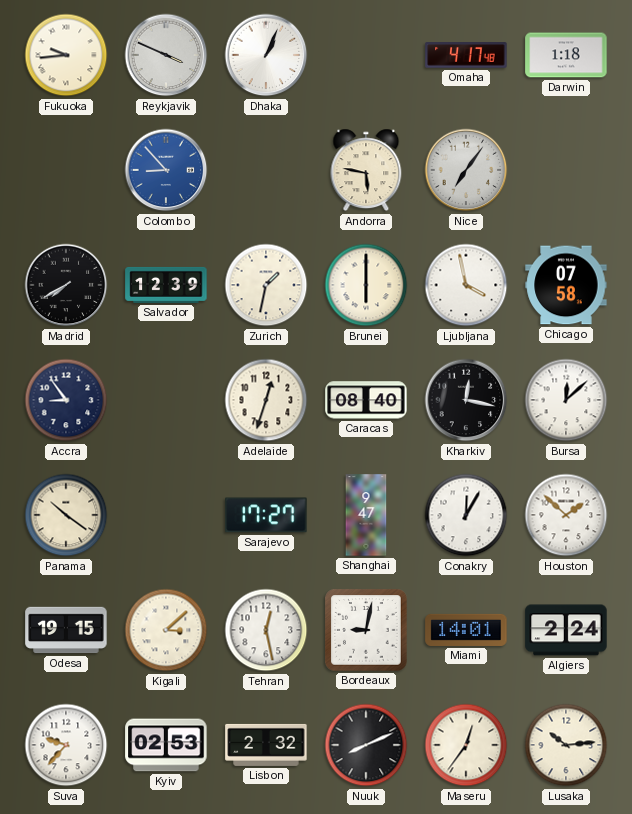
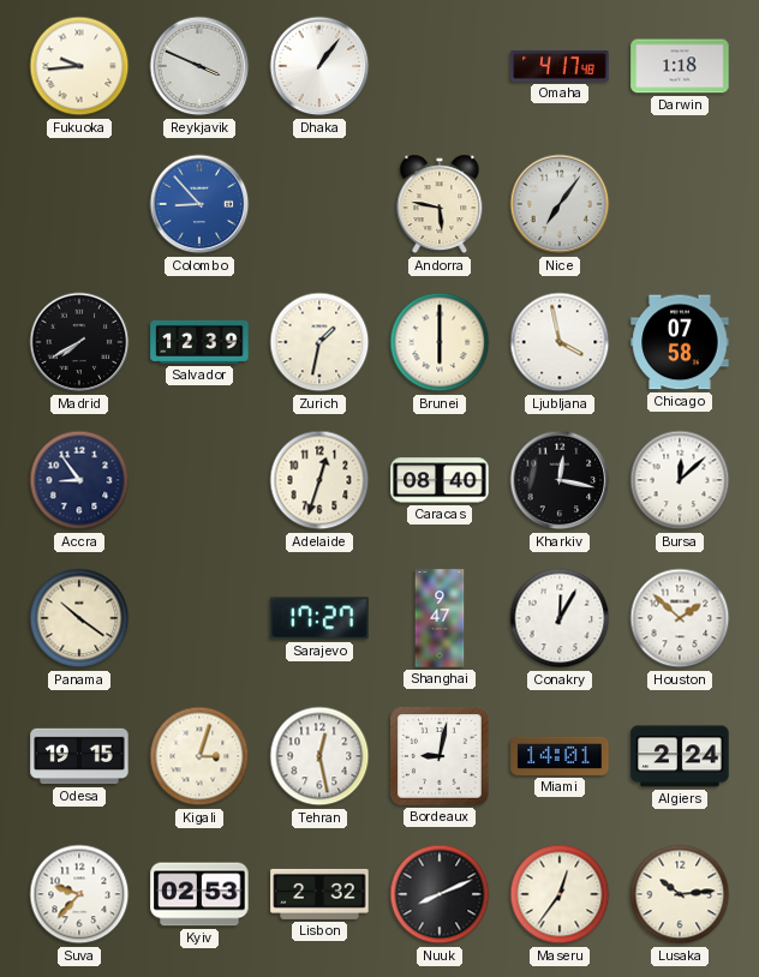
Dhaka: 1:04 -> 1:06 (319, 66)
Kigali: 3:08 -> 3:03 (199, 756)
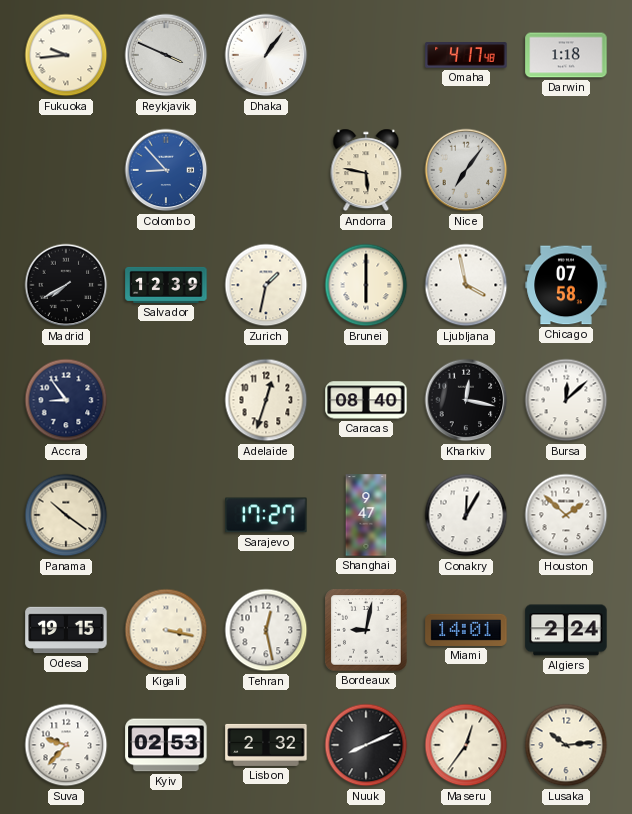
Kigali: 3:03 -> 3:17 (166, 630)
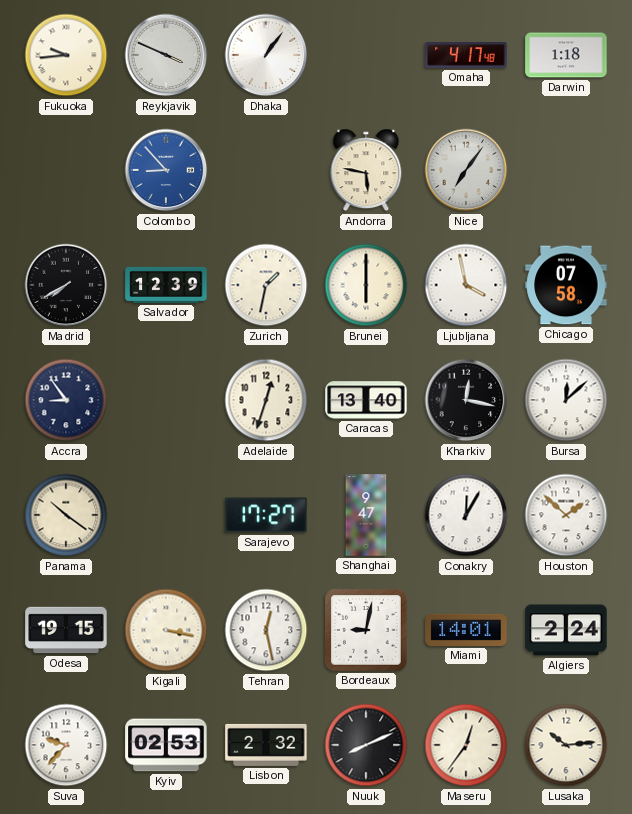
Caracas: 08:40 -> 13:40 (366, 400)
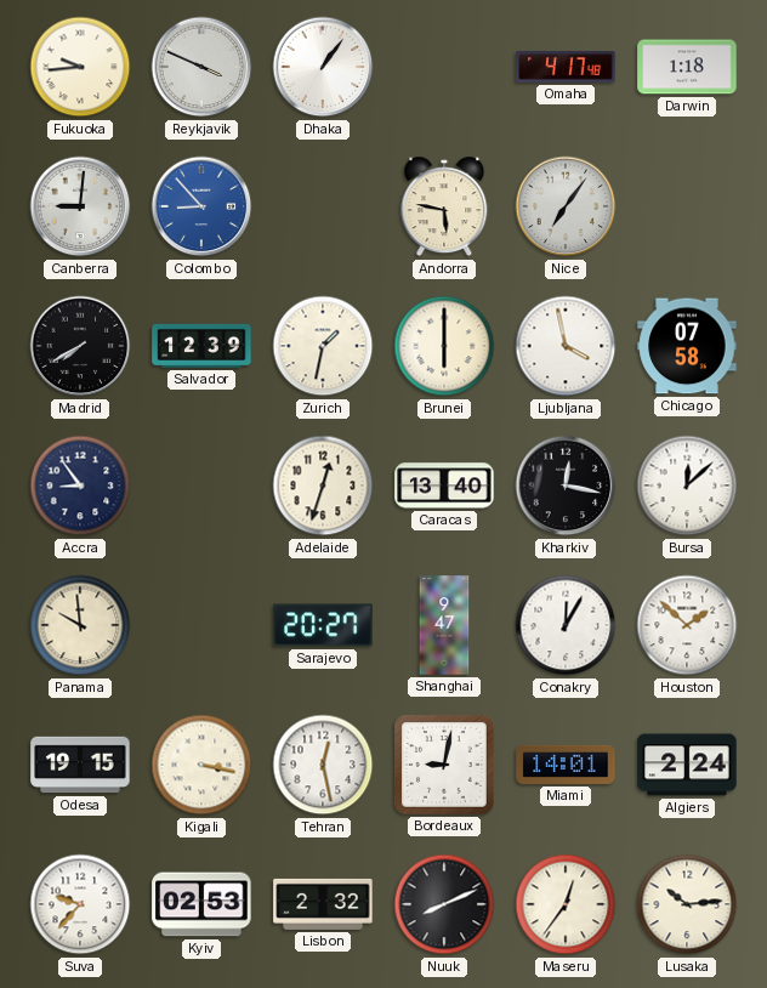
Canberra: none -> 9:01 (80, 206)
Panama: 10:21 -> 9:59 (80, 625)
Sarajevo: 17:27 -> 20:27 (323, 625)
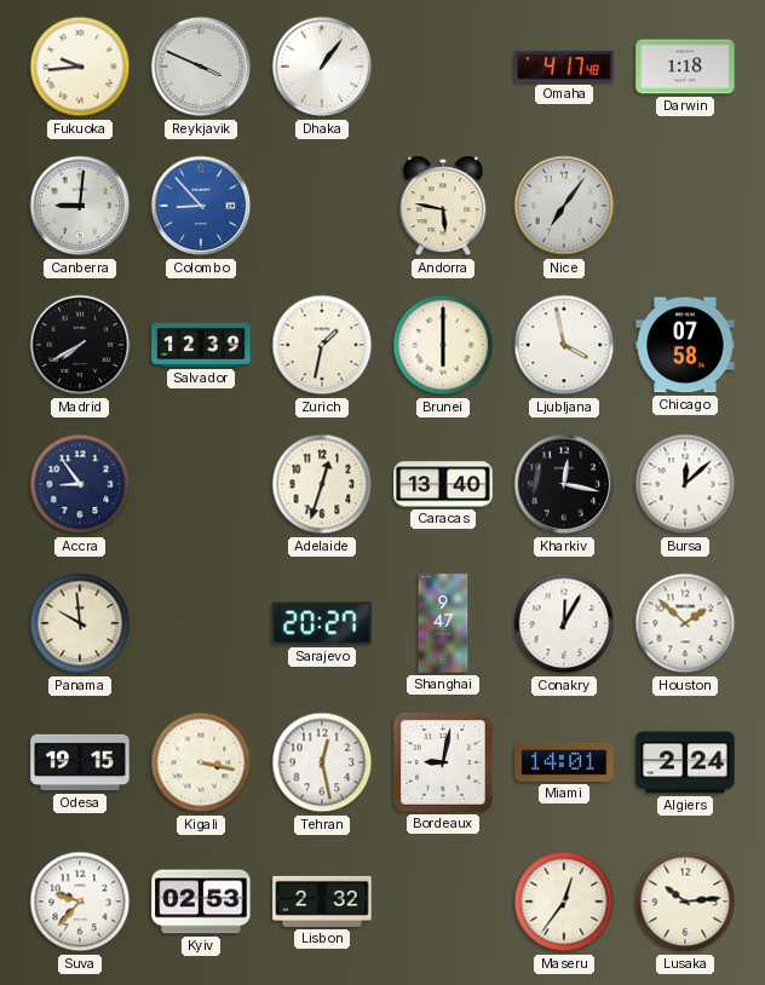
Nuuk: 8:11 -> none (444, 904)
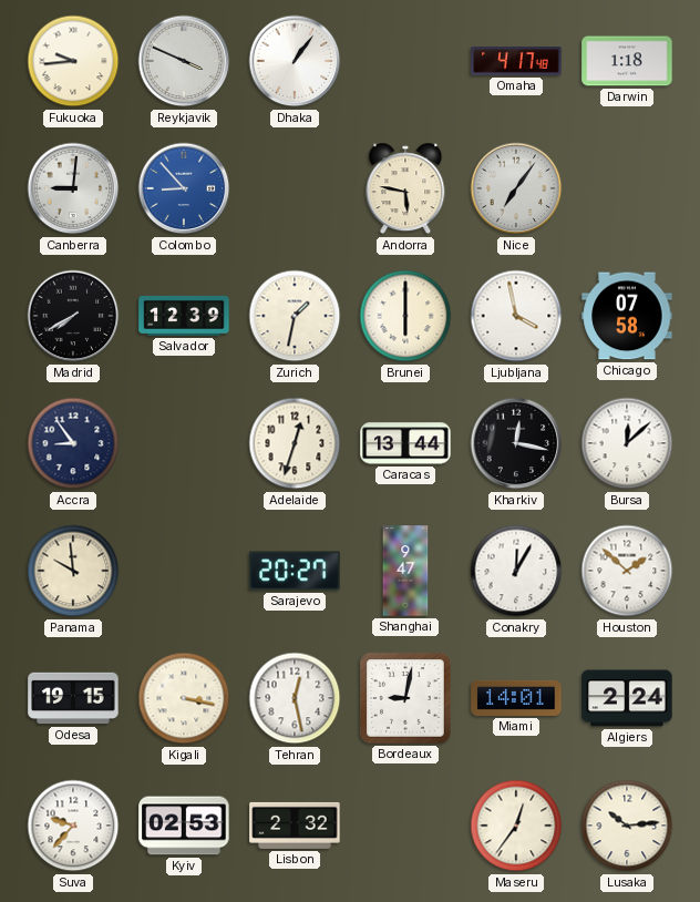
Caracas: 13:40 -> 13:44 (405, 443)
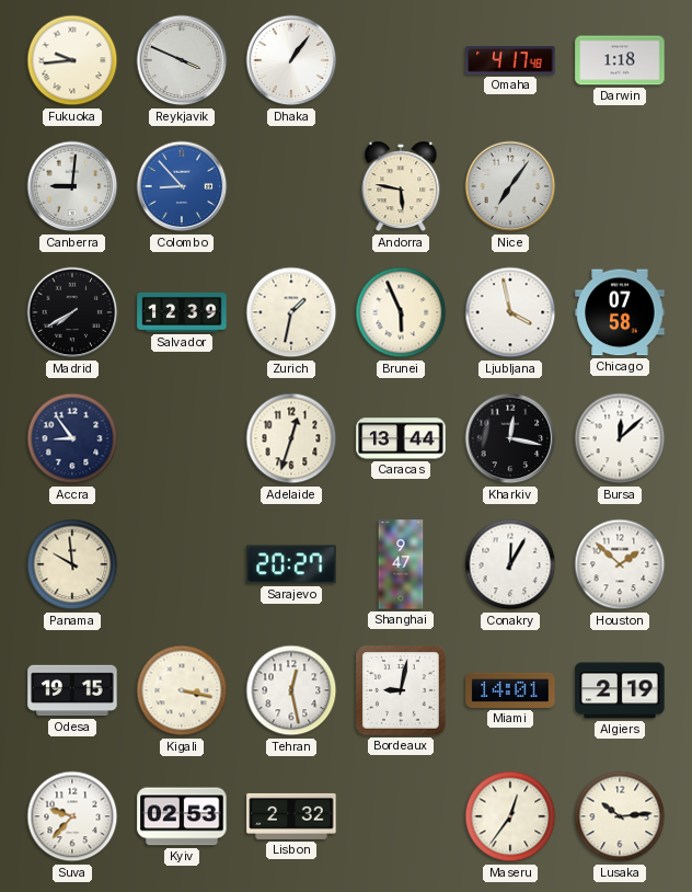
Brunei: 6:00 -> 5:56 (401, 312)
Algiers: 2:24 -> 2:19 (620, 690)
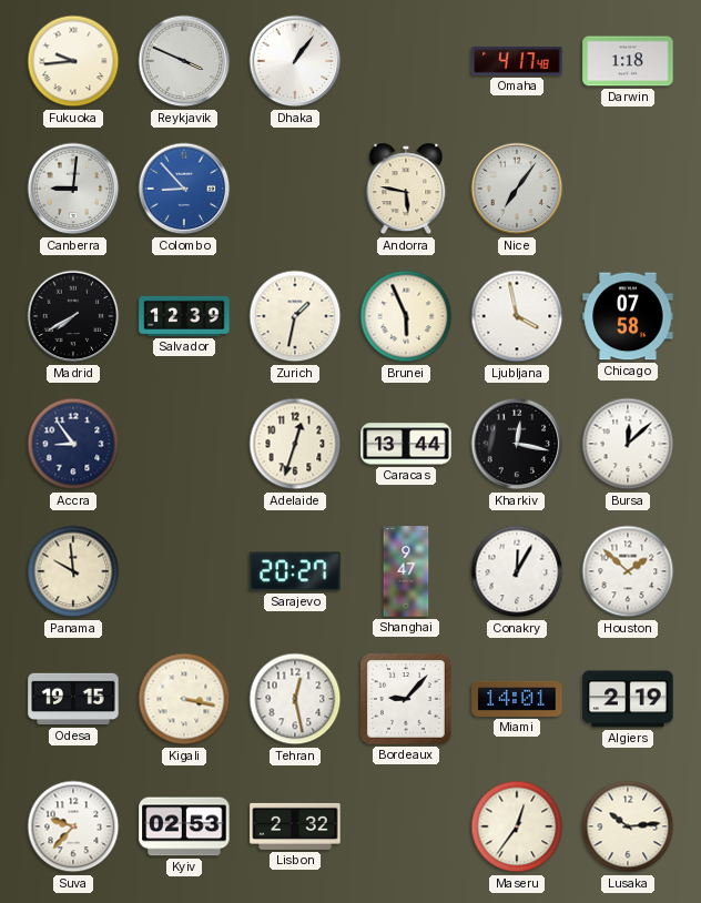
Bordeaux: 9:02 -> 9:07 (406, 699)
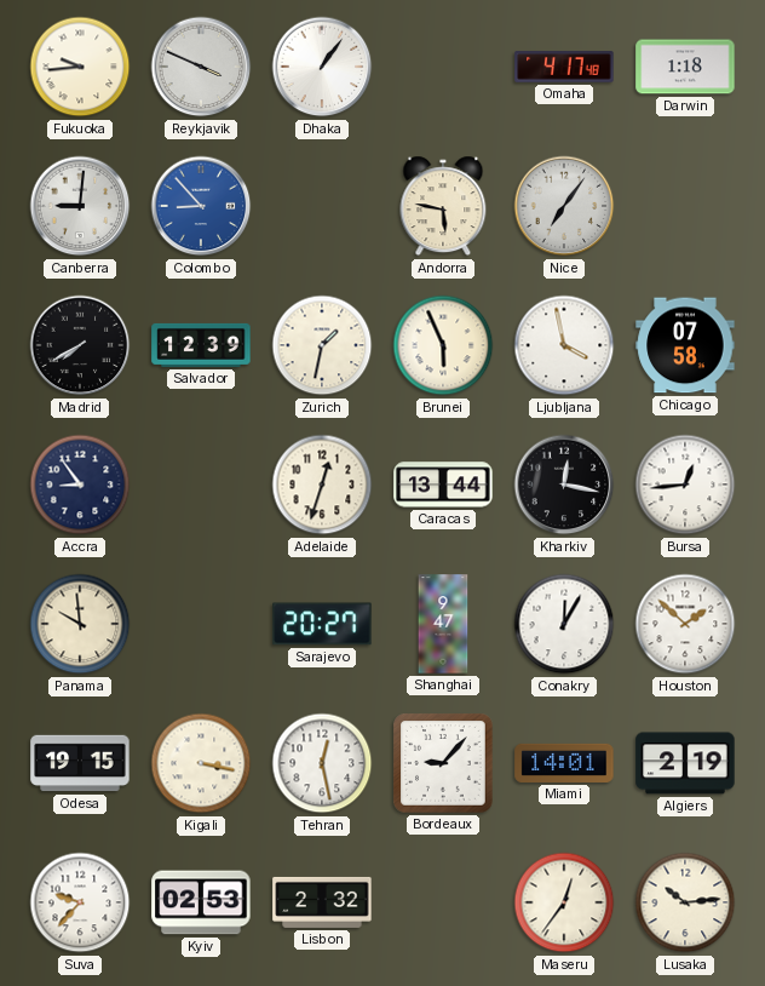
Bursa: 12:08 -> 12:44 (685, 485)
